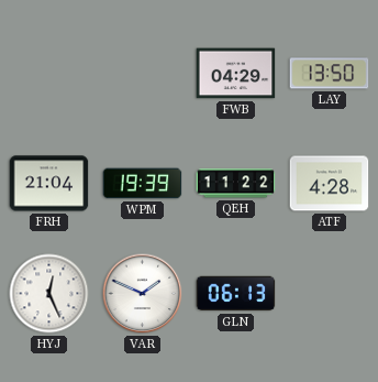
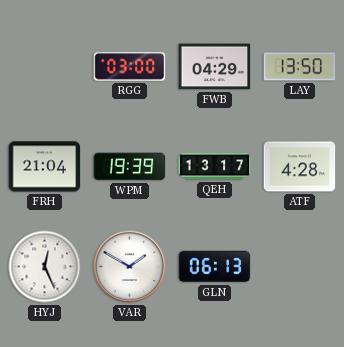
RGG: none -> 03:00 (130, 67)
QEH: 11:22 -> 13:17 (215, 167)
VAR: 1:49 -> 1:50 (130, 267)
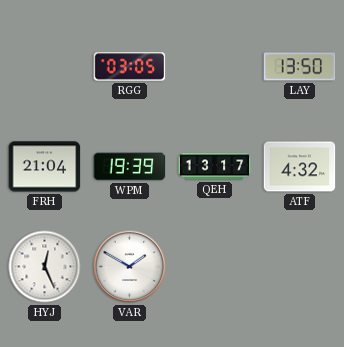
RGG: 03:00 -> 03:05 (130, 67)
FWB: 04:29 -> none (215, 67)
ATF: 4:28 -> 4:32 (300, 167)
GLN: 06:13 -> none (215, 267)
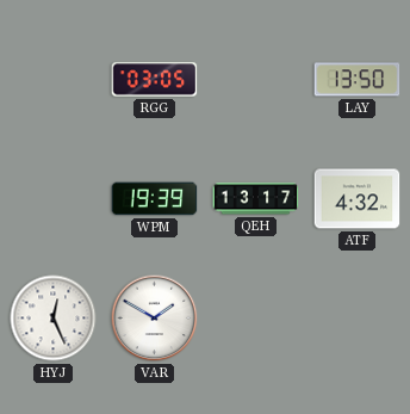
FRH: 21:04 -> none (45, 167)
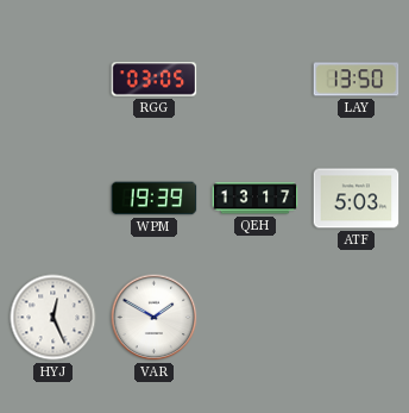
ATF: 4:32 -> 5:03 (357, 199)
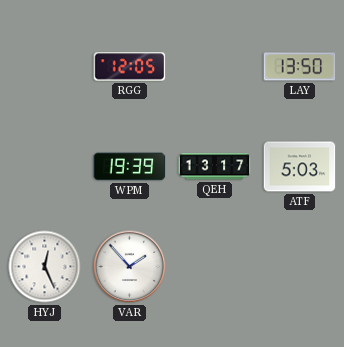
RGG: 03:05 -> 12:05 (130, 67)
VAR: 1:50 -> 1:53 (130, 267)
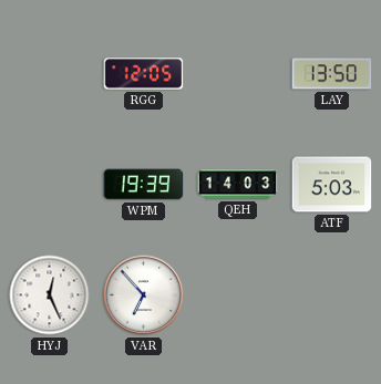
QEH: 13:17 -> 14:03 (238, 185)
VAR: 1:53 -> 6:53 (144, 295)
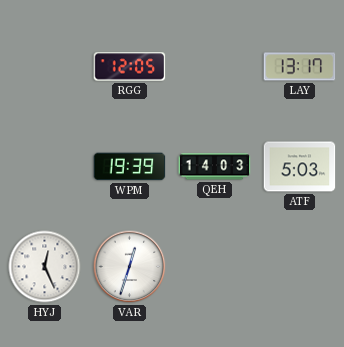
LAY: 13:50 -> 13:17 (300, 67)
VAR: 6:53 -> 12:33 (130, 267)
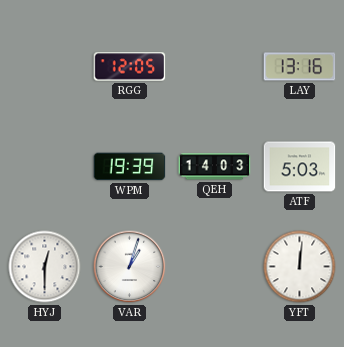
LAY: 13:17 -> 13:16 (300, 67)
HYJ: 12:26 -> 12:30 (45, 267)
VAR: 12:33 -> 1:03 (130, 267)
YFT: none -> 12:01 (300, 267)
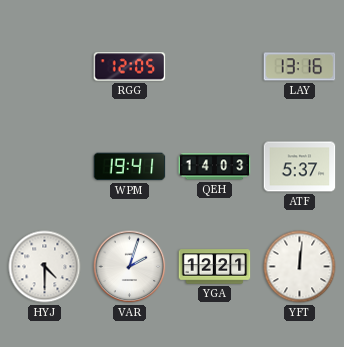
WPM: 19:39 -> 19:41 (130, 167)
ATF: 5:03 -> 5:37 (300, 167)
HYJ: 12:30 -> 4:30 (45, 267)
VAR: 1:03 -> 2:03 (130, 267)
YGA: none -> 12:21 (215, 267)
